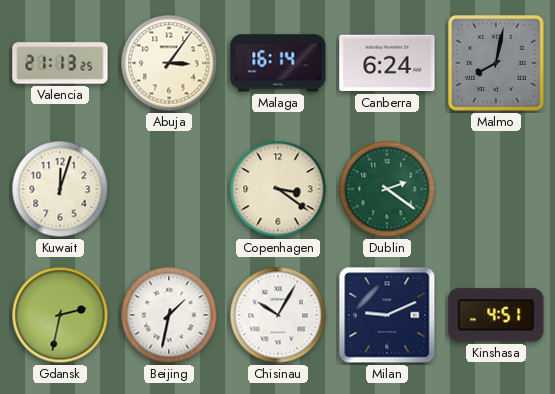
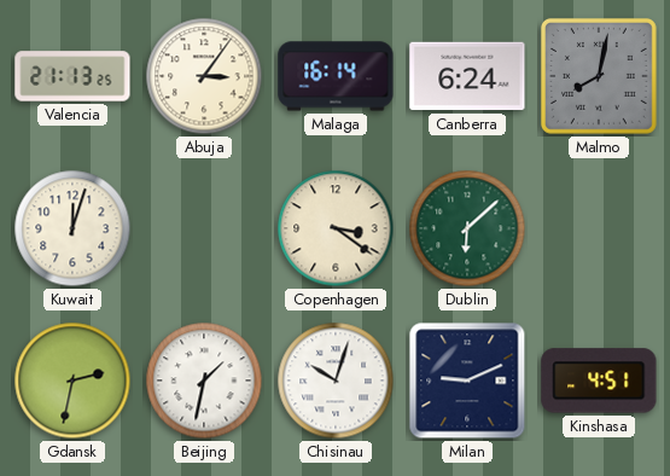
Dublin: 2:21 -> 6:08 (467, 228)
Chisinau: 10:05 -> 10:03 (336, 381)
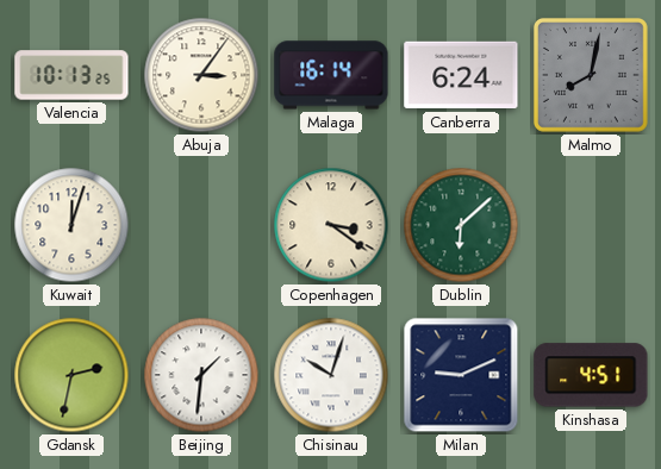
Valencia: 21:13 -> 10:13 (71, 75)
Beijing: 1:32 -> 1:31 (201, 375)
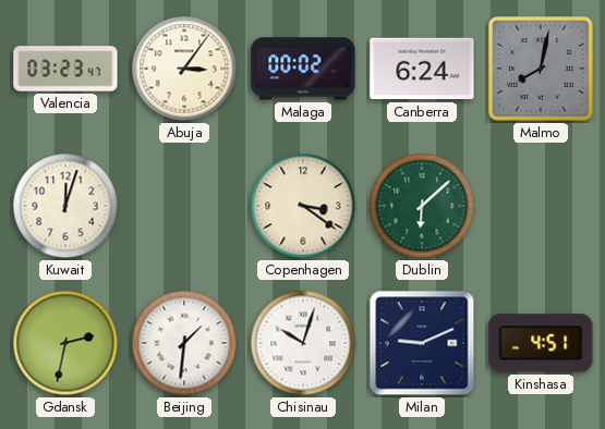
Valencia: 10:13 -> 03:23 (65, 69)
Malaga: 16:14 -> 00:02 (303, 69)
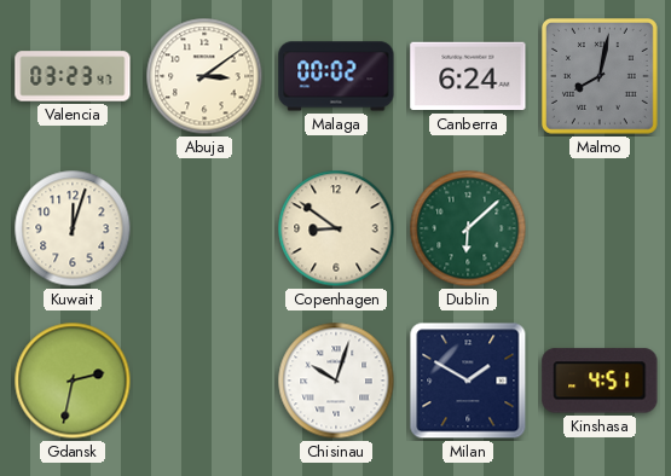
Abuja: 3:06 -> 3:09 (204, 76)
Copenhagen: 3:21 -> 8:51 (336, 228)
Beijing: 1:31 -> none (184, 343)
Milan: 9:11 -> 1:50 (468, 381)
